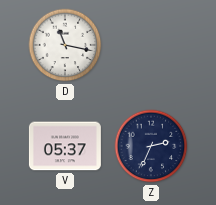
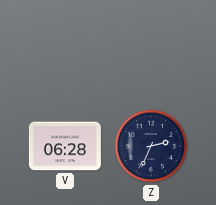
D: 11:17 -> none (65, 45)
V: 05:37 -> 06:28 (65, 146)
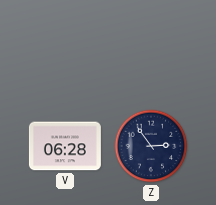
Z: 2:34 -> 2:54 (151, 146)
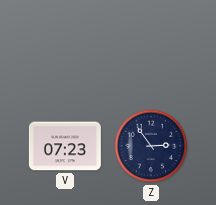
V: 06:28 -> 07:23 (65, 146)
